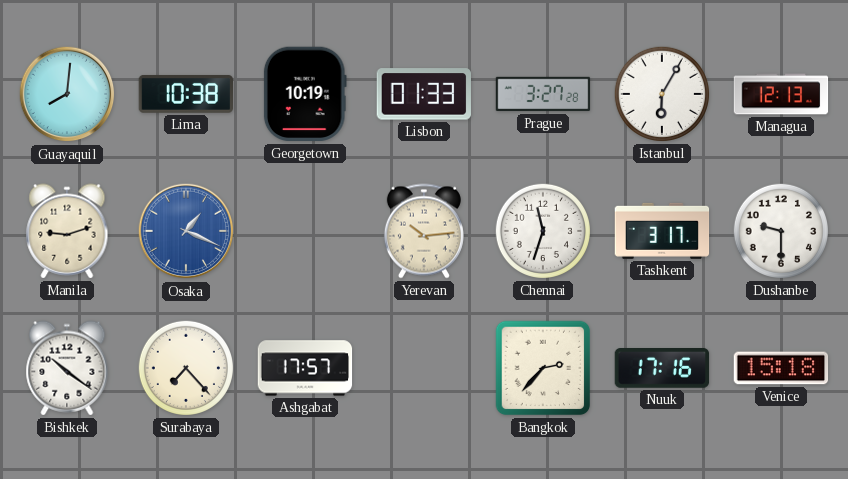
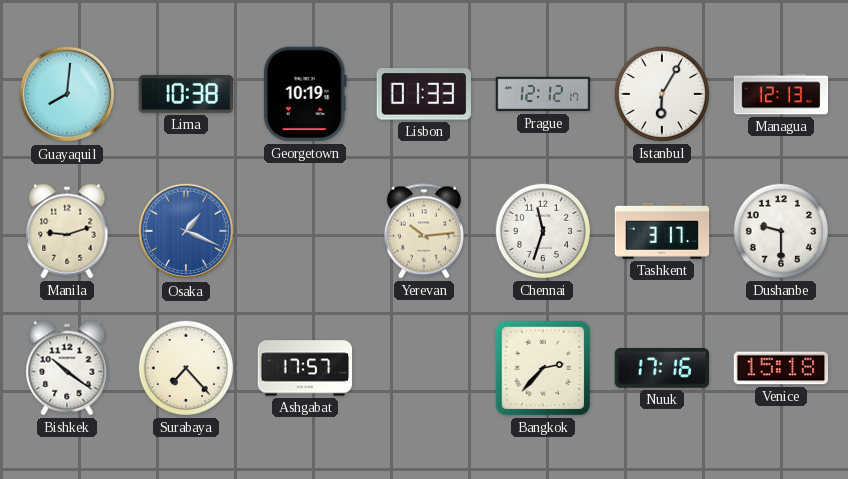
Prague: 3:27 -> 12:12 (543, 94)
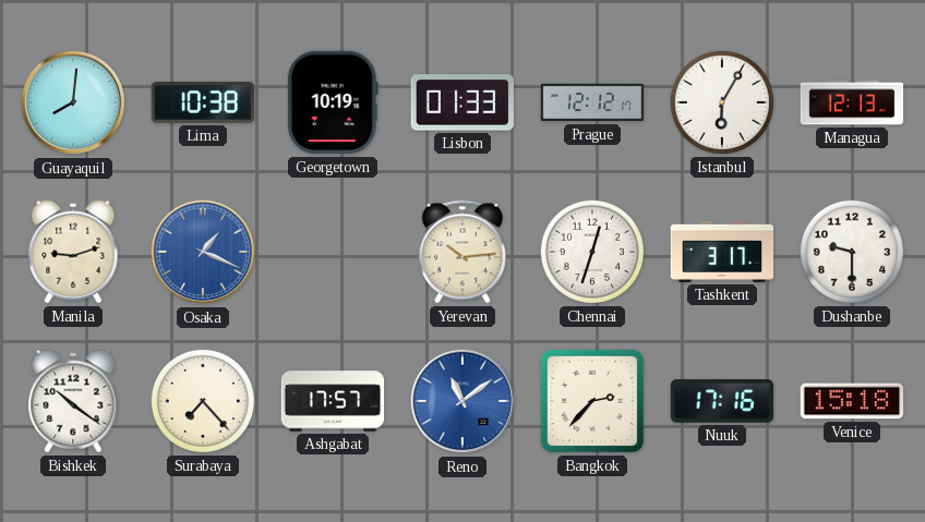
Chennai: 11:33 -> 12:33 (592, 252)
Reno: none -> 11:09 (463, 401)
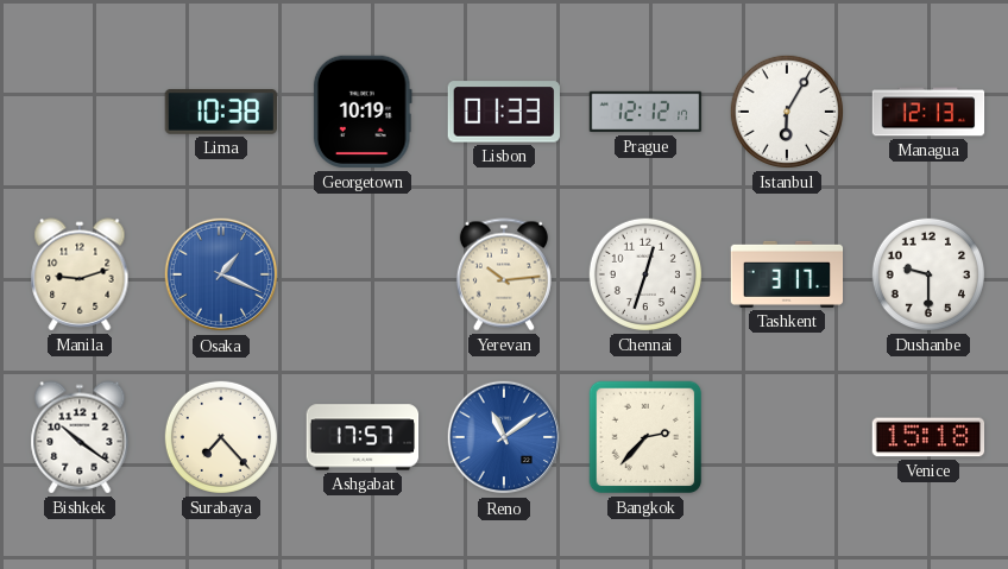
Guayaquil: 8:01 -> none (73, 102)
Nuuk: 17:16 -> none (722, 402)
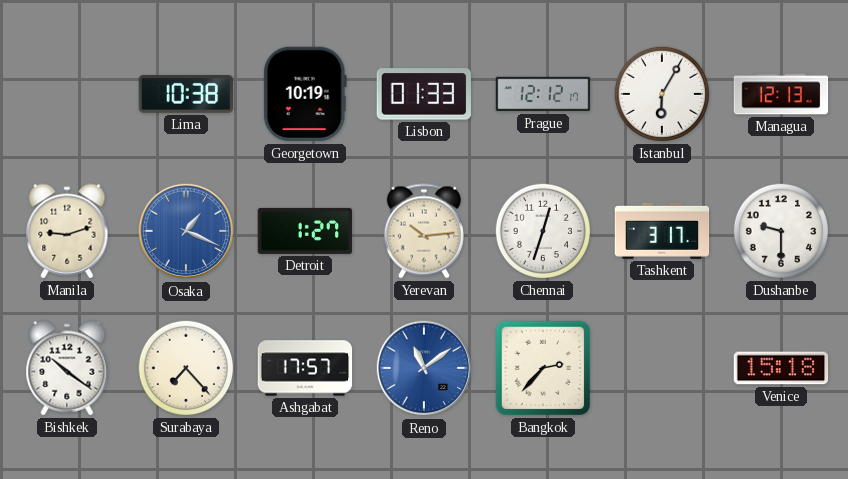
Detroit: none -> 1:27 (305, 231)
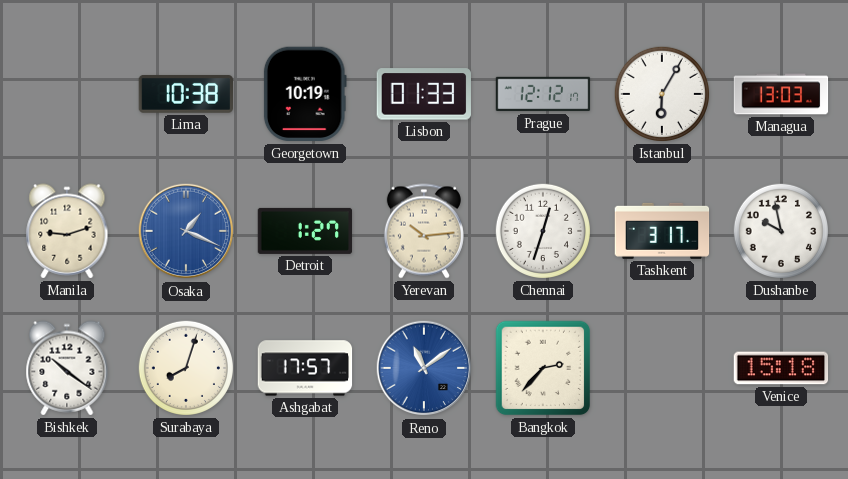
Managua: 12:13 -> 13:03 (781, 94)
Dushanbe: 9:30 -> 9:58 (781, 231)
Surabaya: 7:23 -> 8:03 (186, 368)
